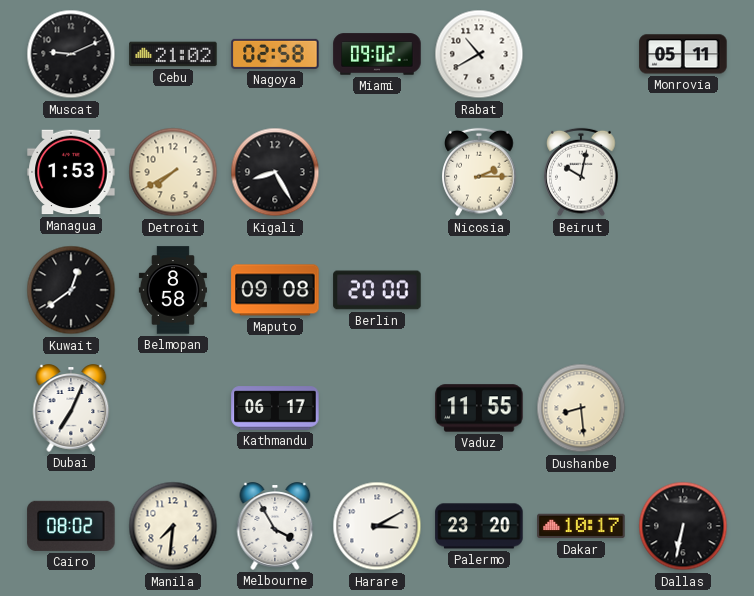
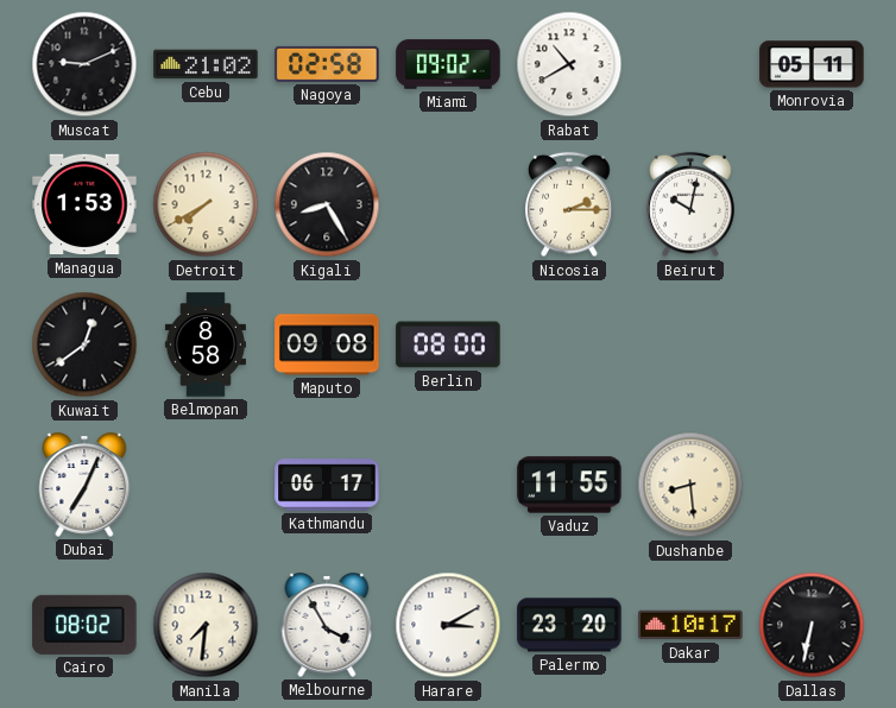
Berlin: 20:00 -> 08:00 (448, 344)
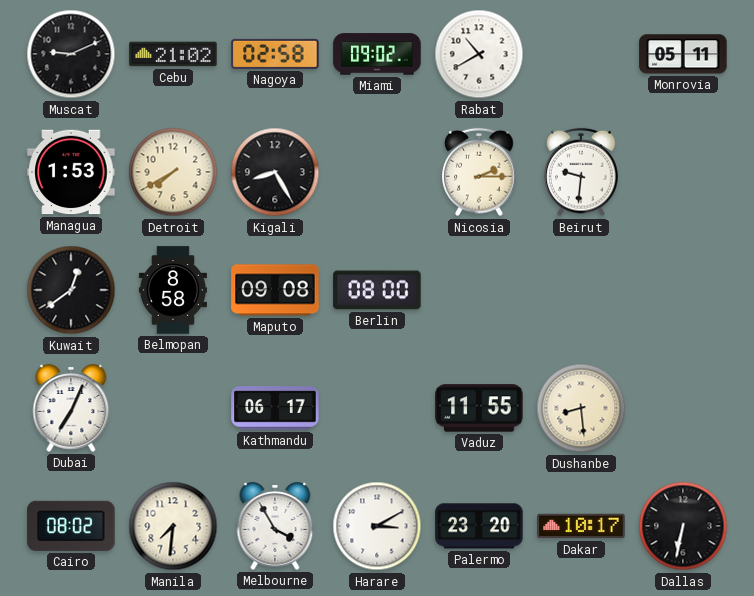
Beirut: 10:02 -> 9:31 (581, 172)
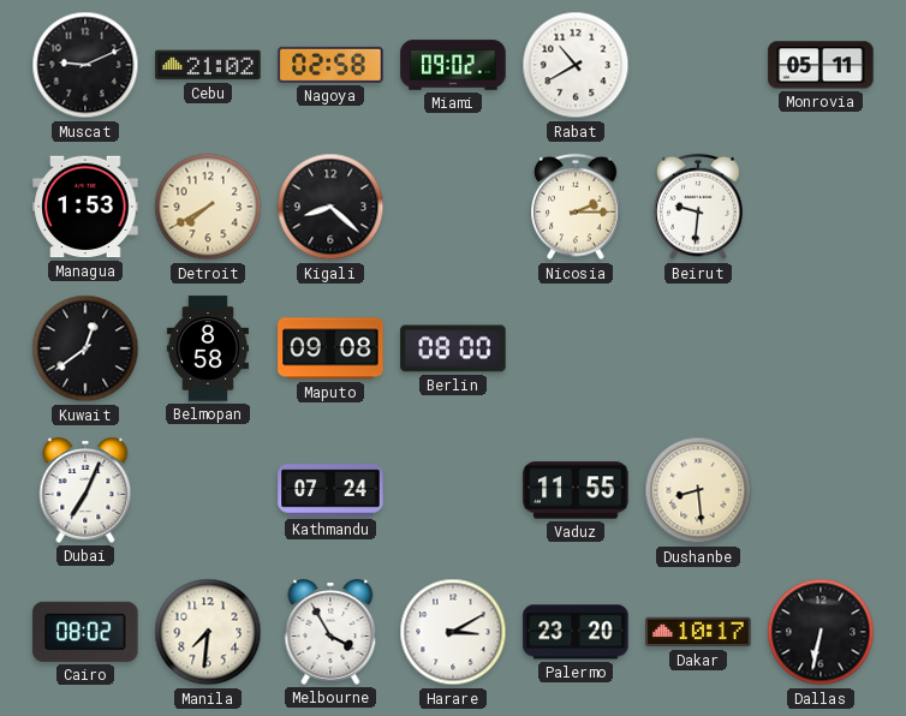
Kigali: 8:25 -> 8:22 (330, 207)
Kathmandu: 06:17 -> 07:24 (330, 490)
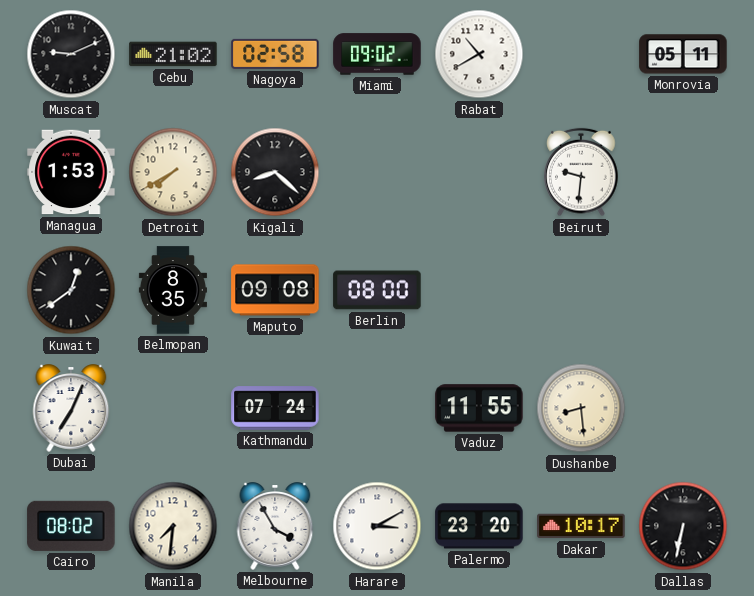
Nicosia: 2:15 -> none (576, 207)
Belmopan: 8:58 -> 8:35 (173, 290)
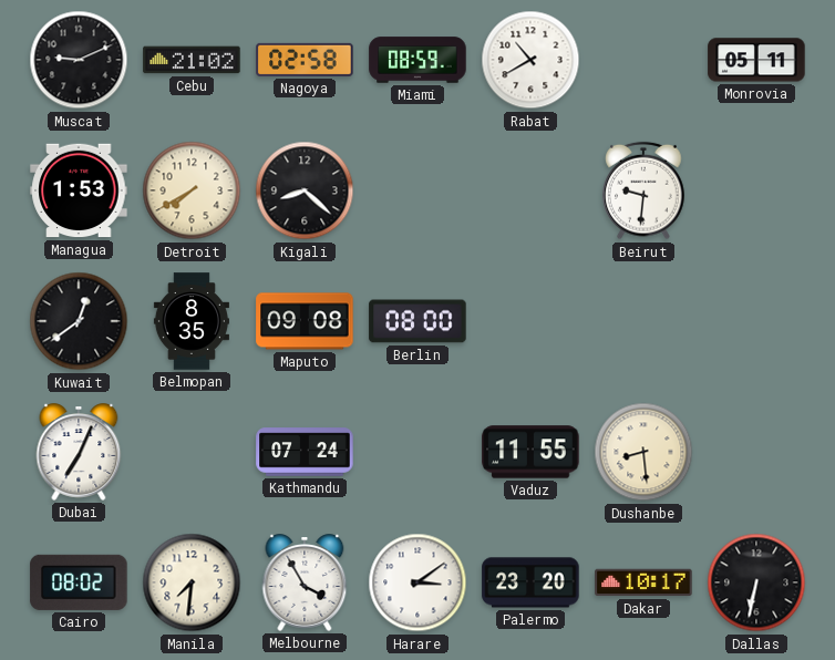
Miami: 09:02 -> 08:59 (417, 60)
Harare: 3:10 -> 3:09 (417, 582)
